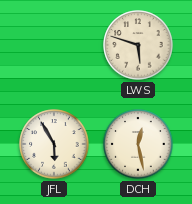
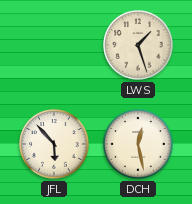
LWS: 5:48 -> 1:27 (138, 45)
JFL: 5:55 -> 5:53 (54, 144)
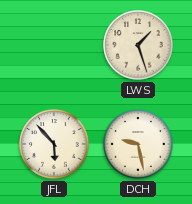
DCH: 12:28 -> 9:28 (138, 144)
